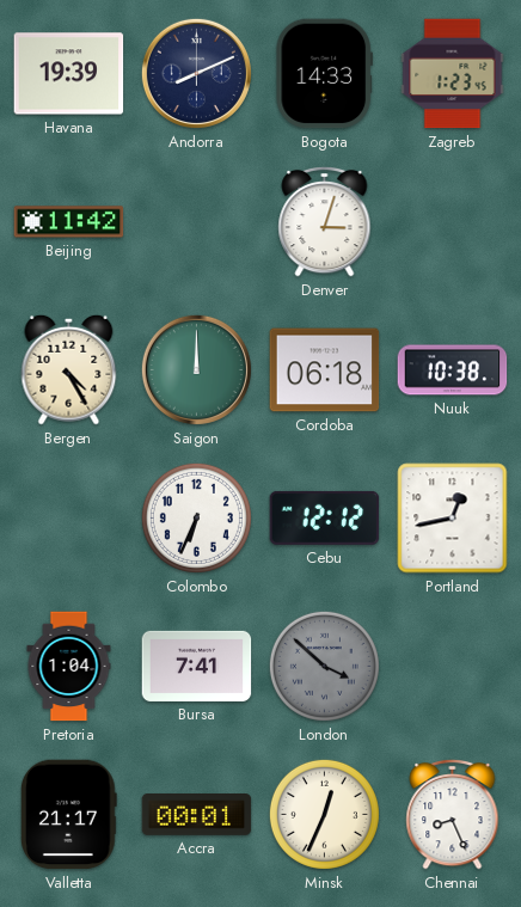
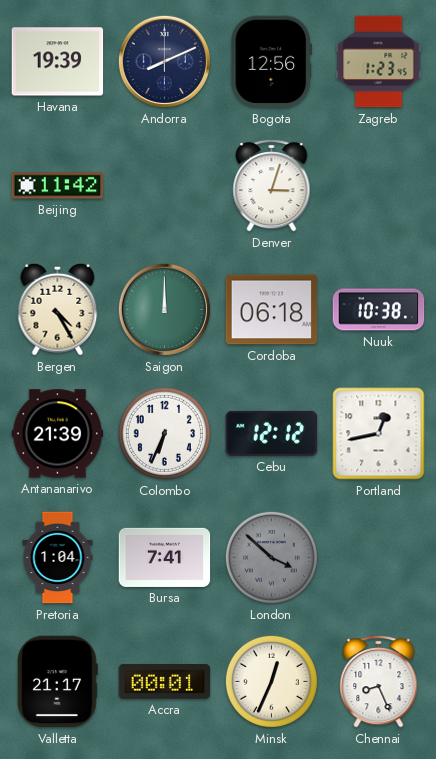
Bogota: 14:33 -> 12:56 (271, 62)
Antananarivo: none -> 21:39 (58, 434)
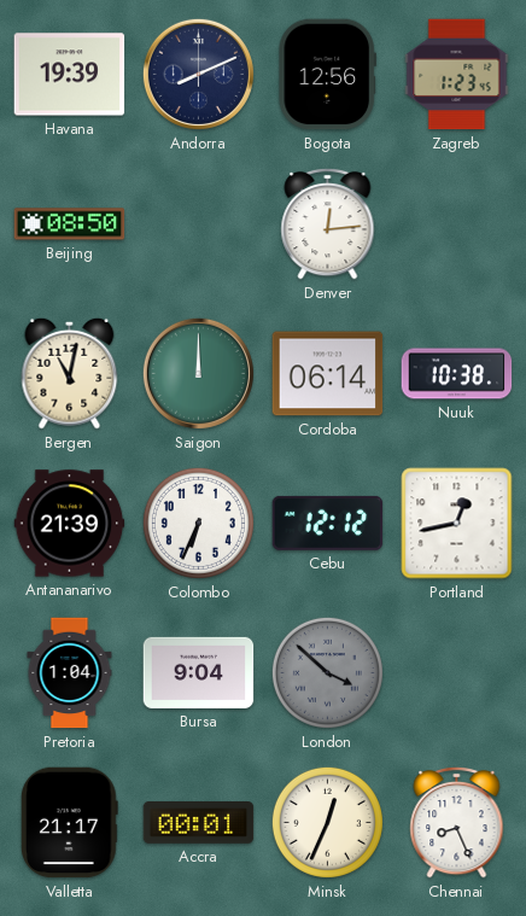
Beijing: 11:42 -> 08:50 (70, 224)
Denver: 3:03 -> 12:14 (328, 223)
Bergen: 4:25 -> 11:02 (70, 373)
Cordoba: 06:18 -> 06:14 (328, 374)
Bursa: 7:41 -> 9:04 (199, 672)
